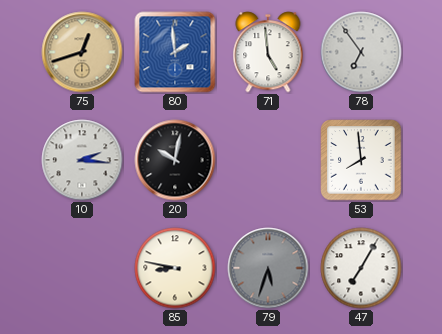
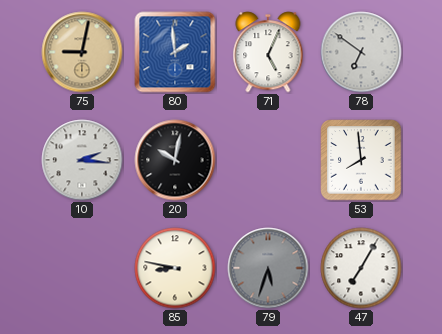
75: 12:42 -> 9:02 (82, 52)
71: 4:59 -> 5:04 (268, 52)
78: 6:54 -> 6:51 (361, 52)
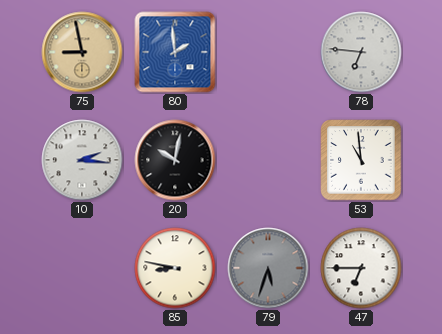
75: 9:02 -> 8:58 (82, 52)
71: 5:04 -> none (268, 52)
78: 6:51 -> 6:46 (361, 52)
53: 7:59 -> 10:59 (361, 160)
47: 7:05 -> 6:45 (361, 268)
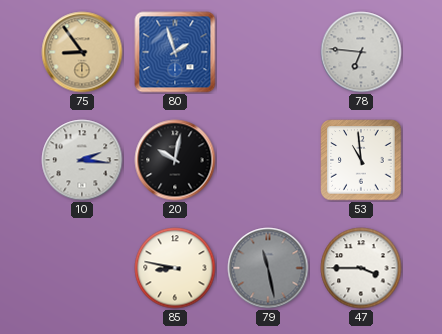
75: 8:58 -> 8:54 (82, 52)
80: 1:59 -> 1:57 (175, 52)
79: 5:33 -> 11:28 (268, 268)
47: 6:45 -> 3:45 (361, 268)
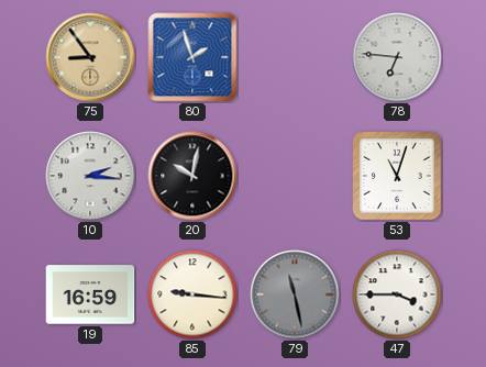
53: 10:59 -> 11:03 (397, 176)
19: none -> 16:59 (90, 294)
85: 8:47 -> 9:16 (192, 294)
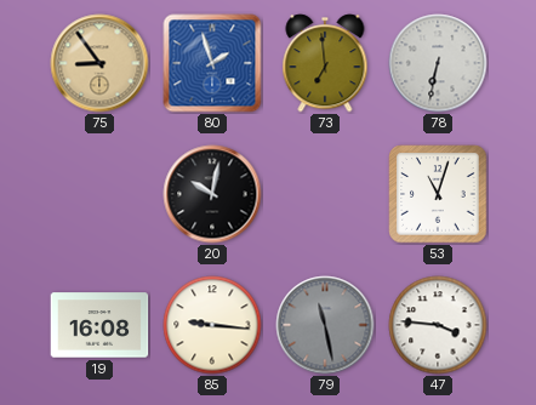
73: none -> 6:59 (325, 63)
78: 6:46 -> 6:32 (438, 63)
10: 2:16 -> none (90, 176)
19: 16:59 -> 16:08 (99, 325)
47: 3:45 -> 3:46 (438, 325)
